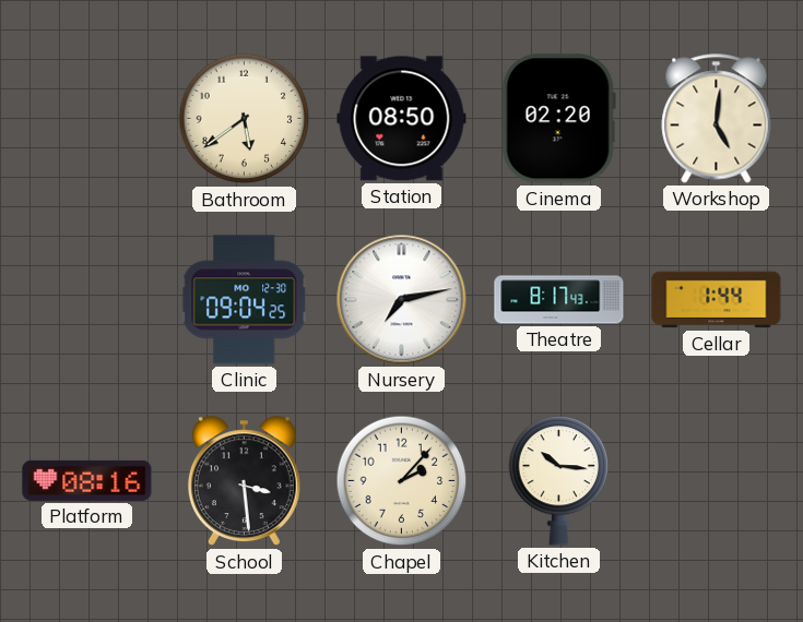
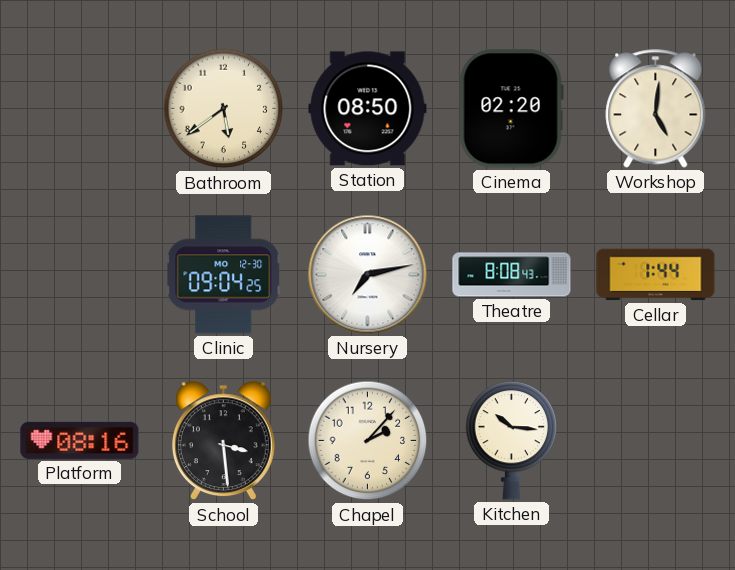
Theatre: 8:17 -> 8:08 (512, 275)
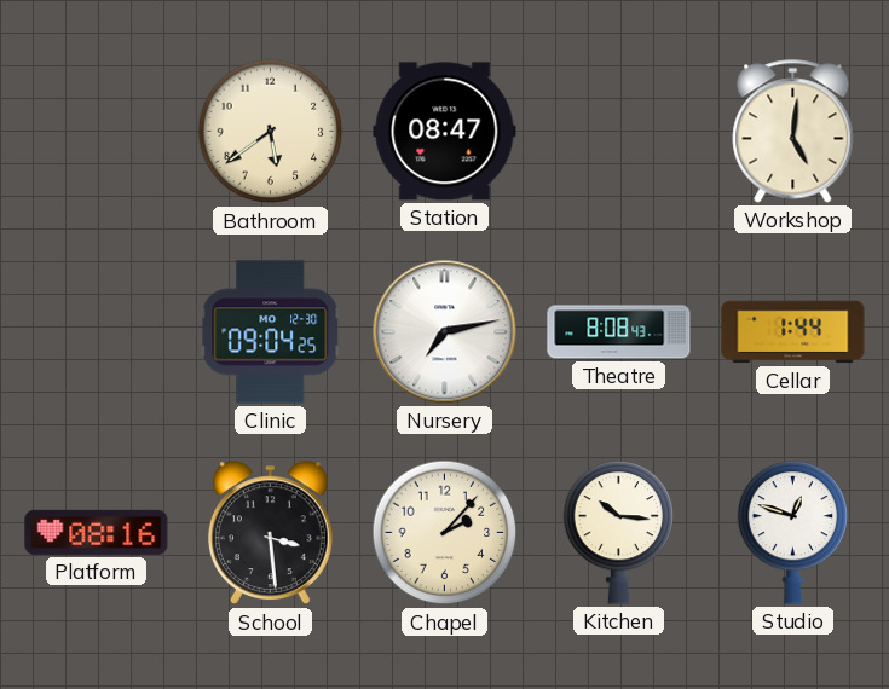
Station: 08:50 -> 08:47 (445, 132)
Cinema: 02:20 -> none (511, 109)
Studio: none -> 12:48 (793, 533)
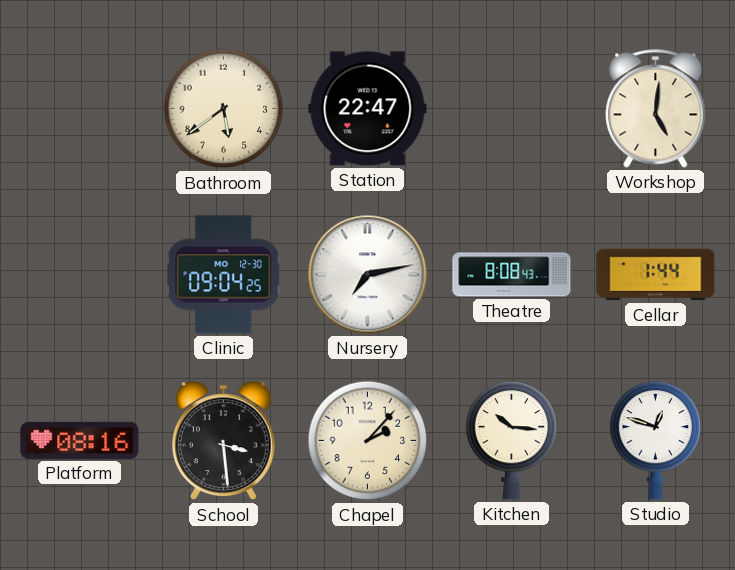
Station: 08:47 -> 22:47 (368, 109)
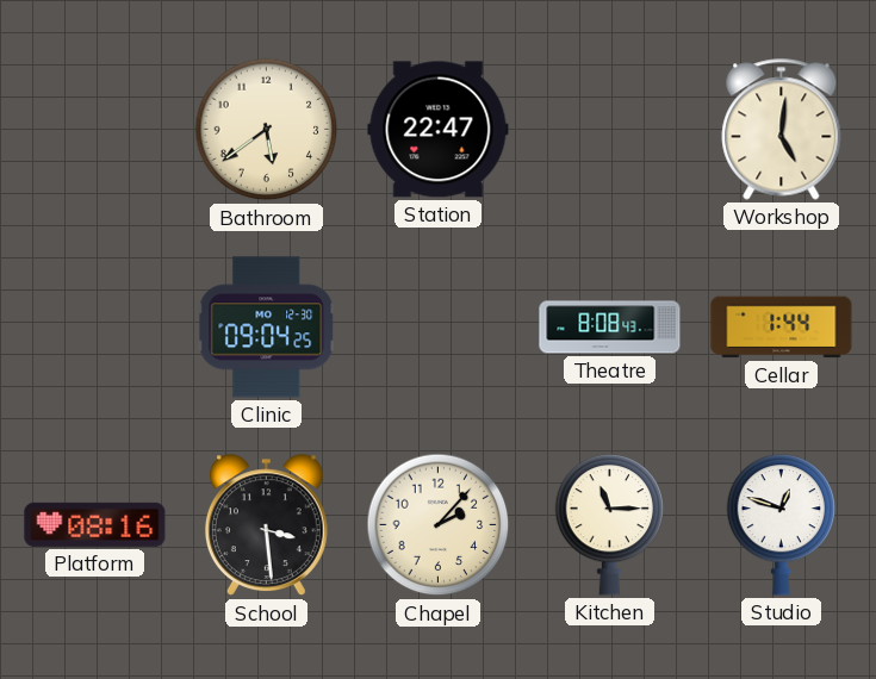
Nursery: 7:13 -> none (368, 275)
Kitchen: 10:16 -> 11:15 (610, 525)
